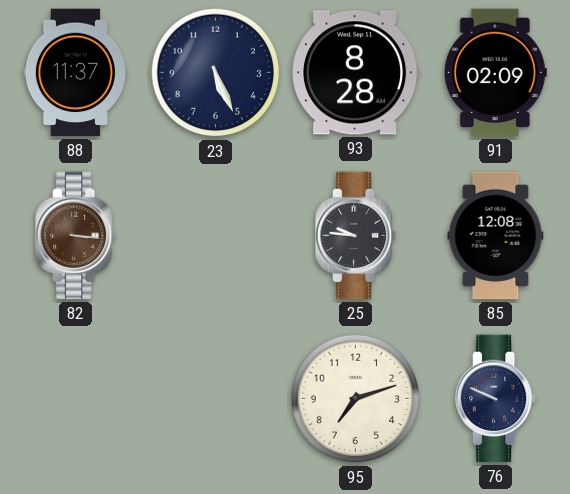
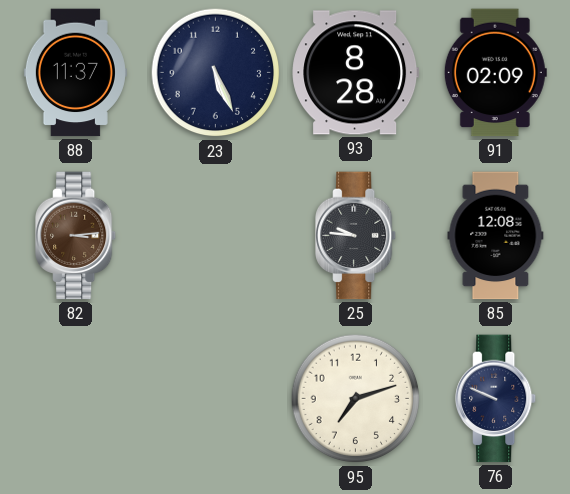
82: 3:16 -> 3:14 (77, 236)
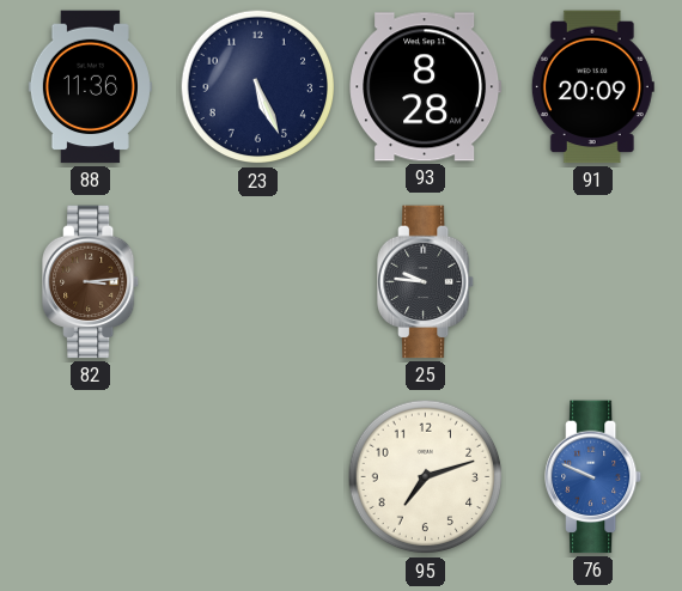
88: 11:37 -> 11:36 (90, 87)
91: 02:09 -> 20:09 (592, 87)
85: 12:08 -> none (496, 236)
76 dial: navy -> blue (595, 477)
